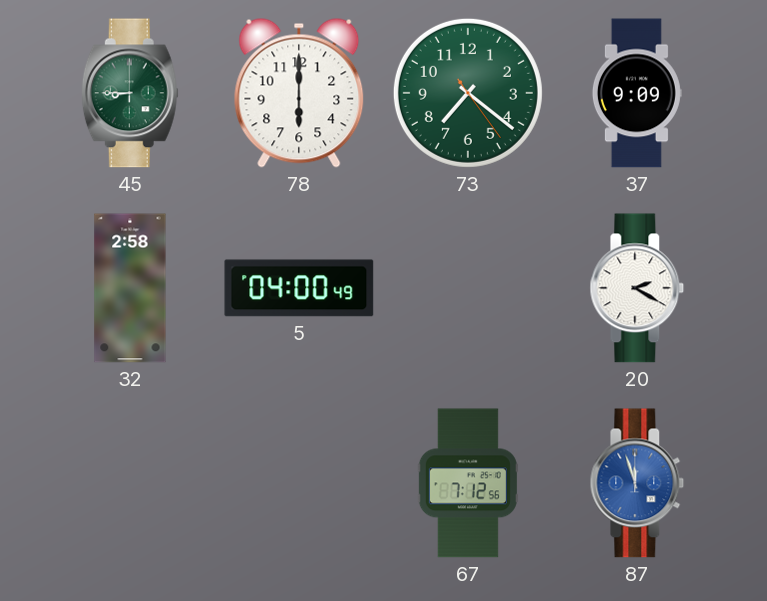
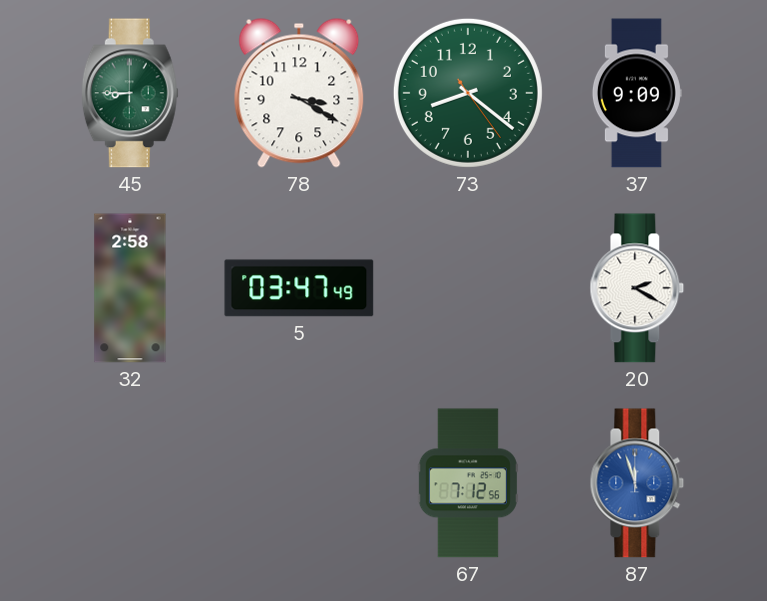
78: 6:00 -> 3:20 (299, 93)
73: 7:21 -> 8:21 (468, 93)
5: 04:00 -> 03:47 (299, 288)
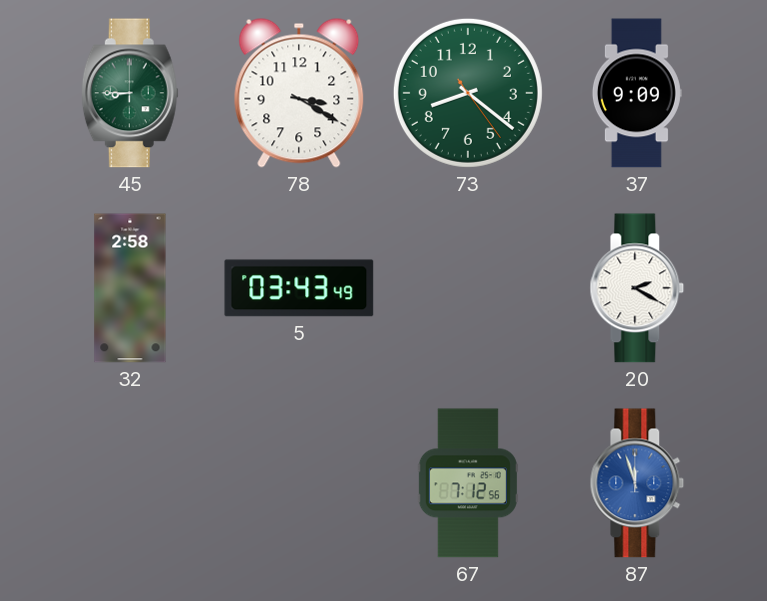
5: 03:47 -> 03:43 (299, 288)
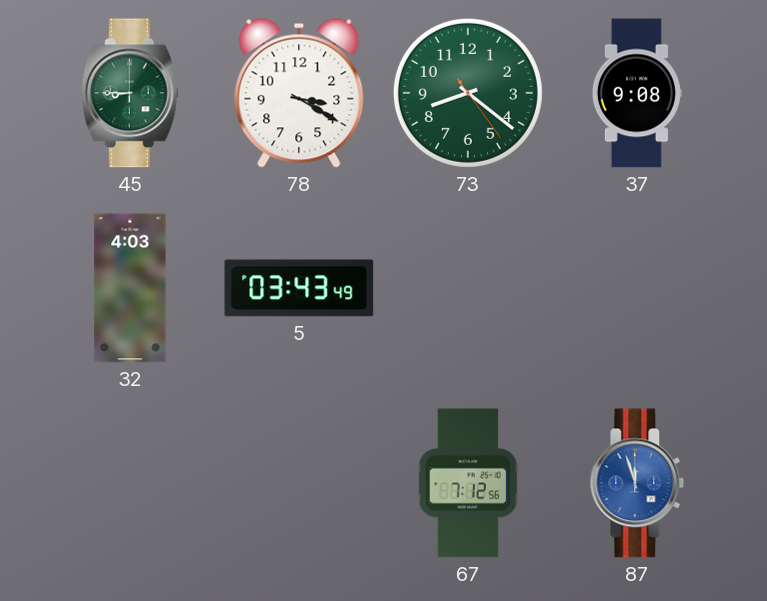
37: 9:09 -> 9:08 (637, 93)
32: 2:58 -> 4:03 (130, 288)
20: 2:20 -> none (637, 288)
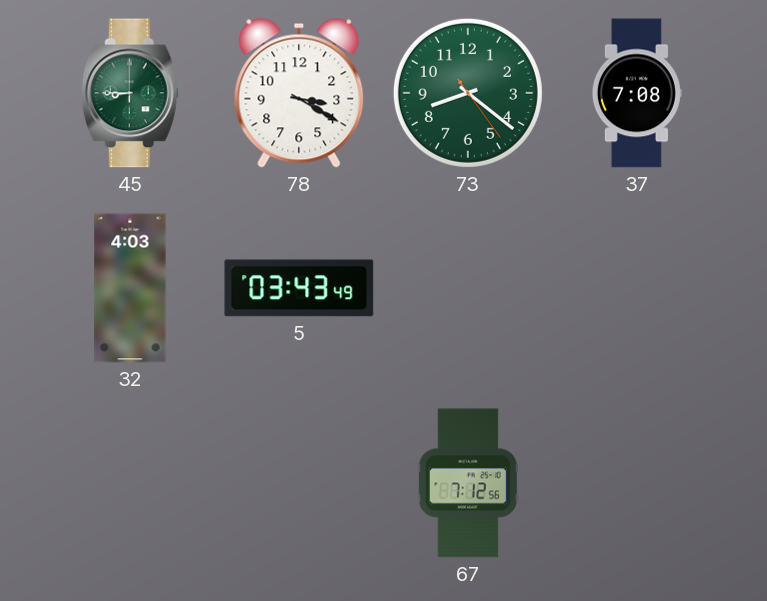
37: 9:08 -> 7:08 (637, 93)
87: 11:57 -> none (637, 483)
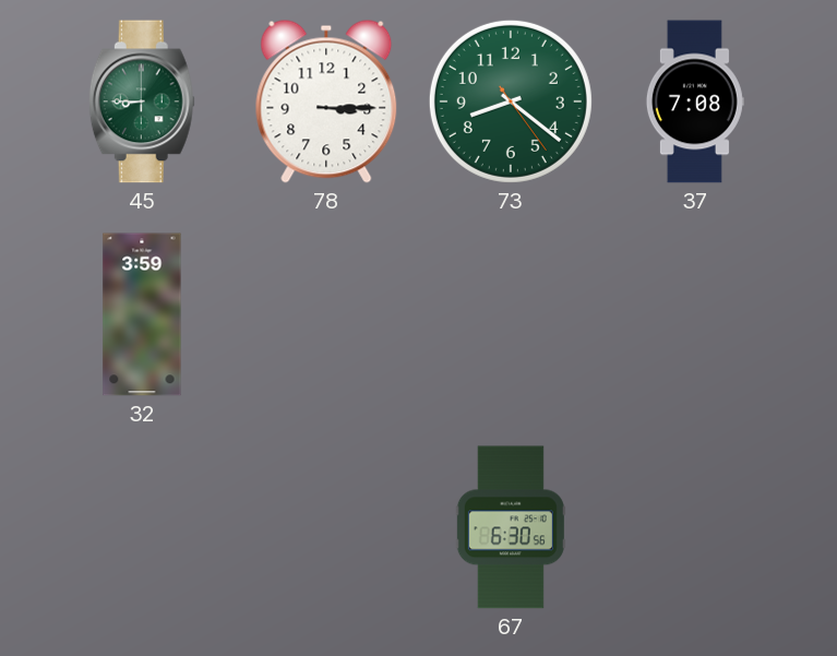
78: 3:20 -> 3:15 (326, 102)
32: 4:03 -> 3:59 (142, 314)
5: 03:43 -> none (299, 288)
67: 7:12 -> 6:30 (511, 527)
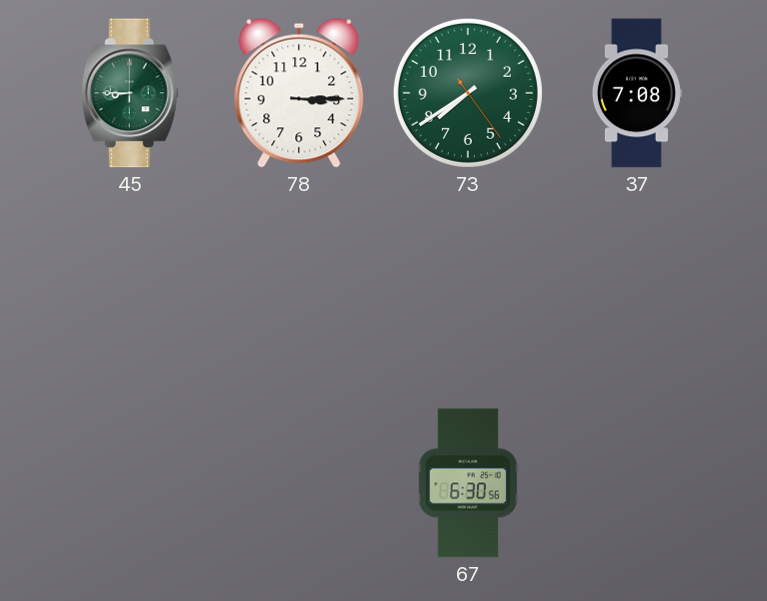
73: 8:21 -> 7:39 (468, 93)
32: 3:59 -> none (142, 314)
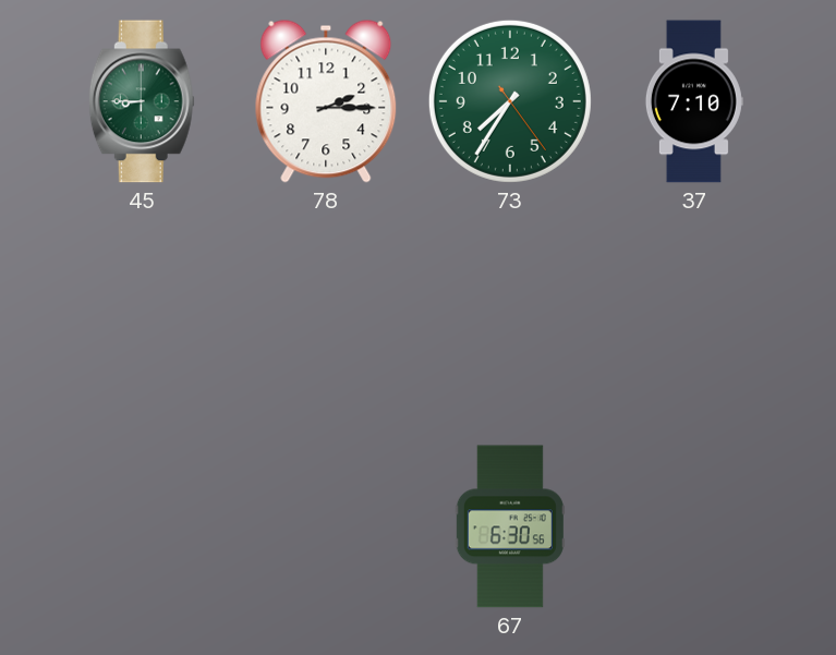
78: 3:15 -> 2:15 (326, 101)
73: 7:39 -> 7:35 (510, 101)
37: 7:08 -> 7:10 (694, 101)
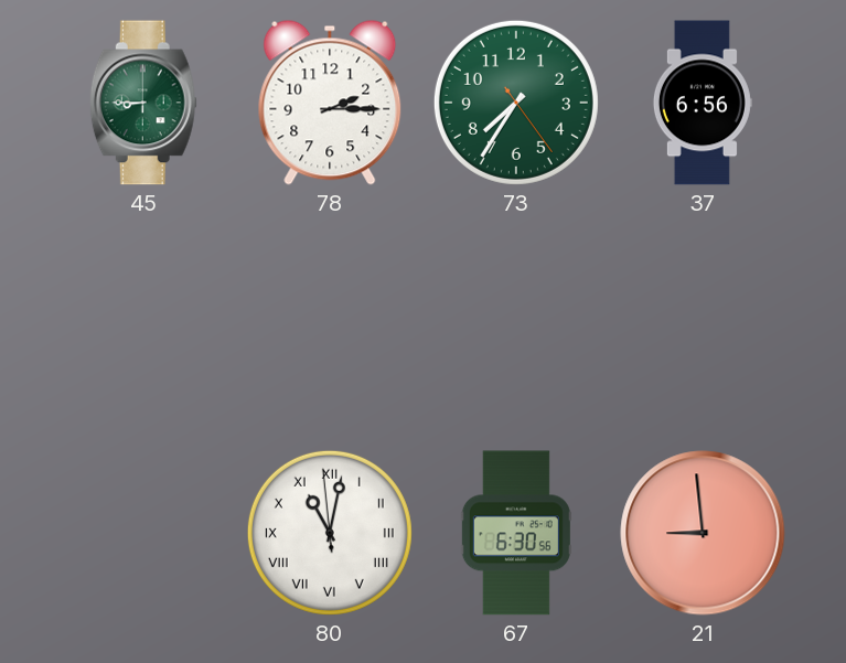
37: 7:10 -> 6:56 (703, 103)
80: none -> 11:01 (330, 533)
21: none -> 8:59 (703, 533)
